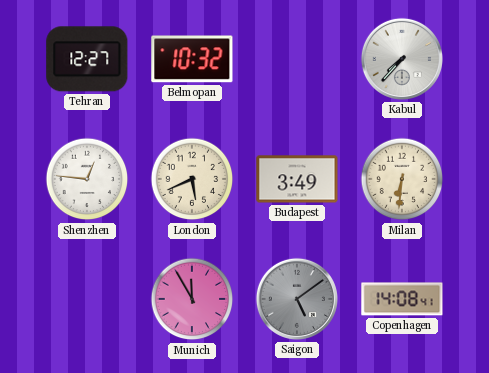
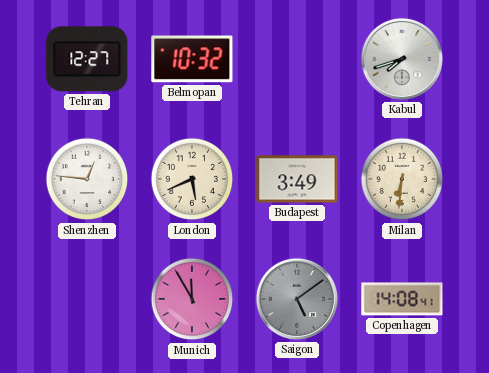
Kabul: 7:37 -> 7:42 (402, 59)
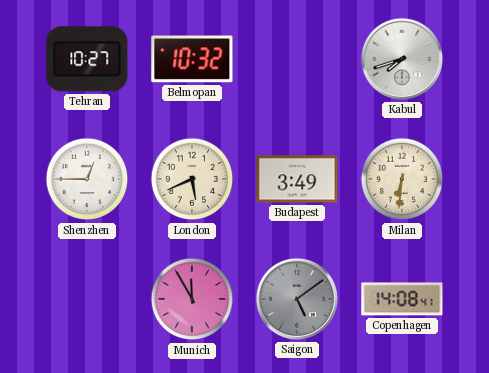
Tehran: 12:27 -> 10:27 (87, 59)
Shenzhen: 12:46 -> 12:45 (87, 179)
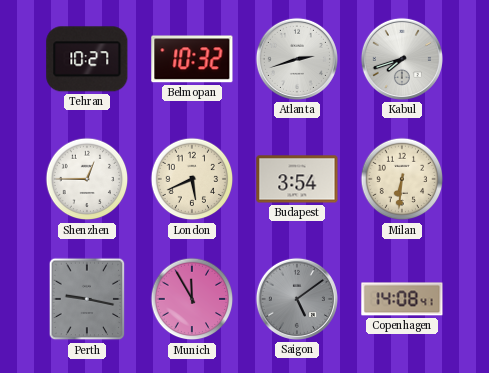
Atlanta: none -> 2:42 (297, 59)
Budapest: 3:49 -> 3:54 (297, 179)
Perth: none -> 9:17 (87, 299)
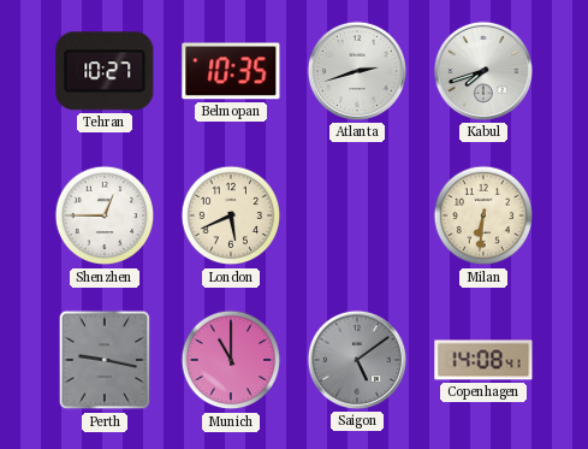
Belmopan: 10:32 -> 10:35 (231, 71)
Budapest: 3:54 -> none (297, 179)
Munich: 11:55 -> 11:00 (231, 360)
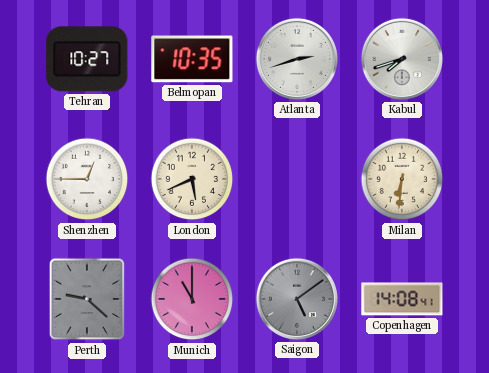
Perth: 9:17 -> 9:22 (87, 299)
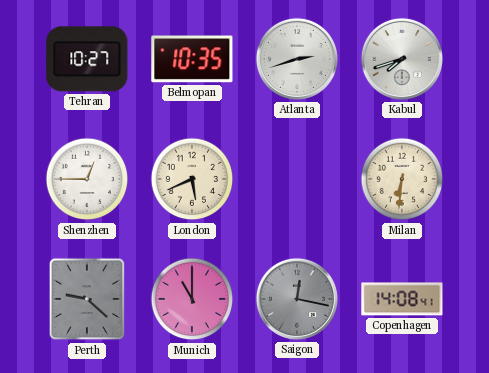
Saigon: 5:09 -> 12:17 (297, 299)
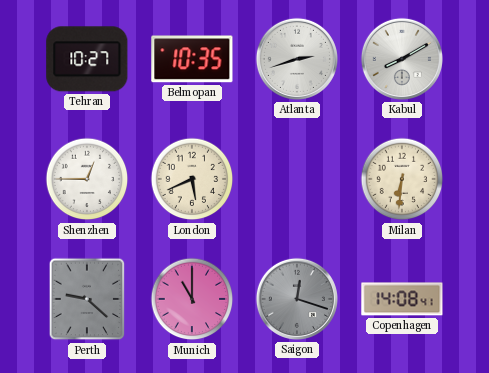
Kabul: 7:42 -> 8:10 (402, 59)
Saigon: 12:17 -> 12:18 (297, 299)
